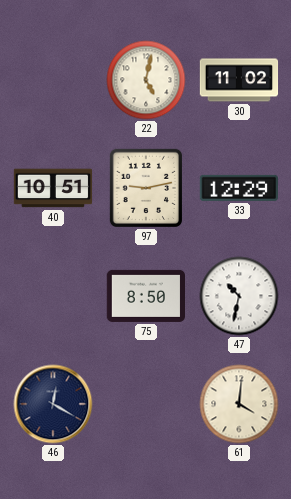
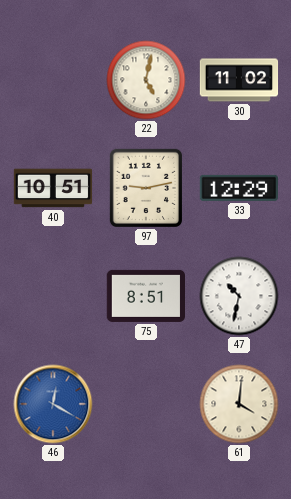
75: 8:50 -> 8:51 (145, 296)
46 dial: navy -> blue (53, 404)
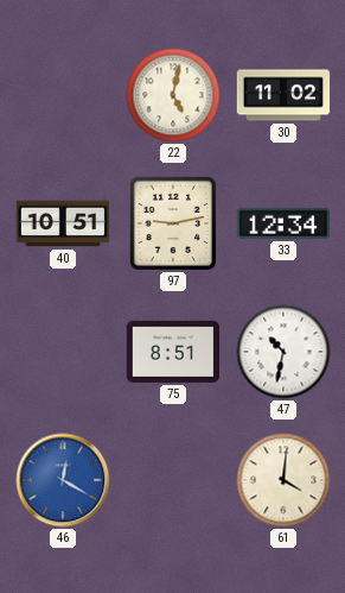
33: 12:29 -> 12:34 (282, 223)
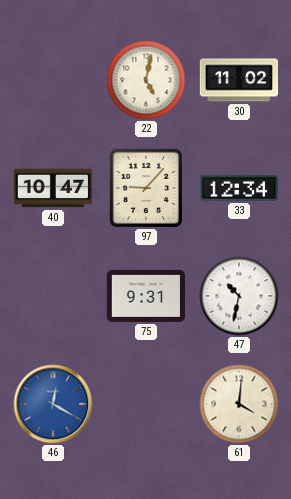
40: 10:51 -> 10:47 (53, 188)
97: 9:13 -> 9:07 (145, 188)
75: 8:51 -> 9:31 (145, 296)
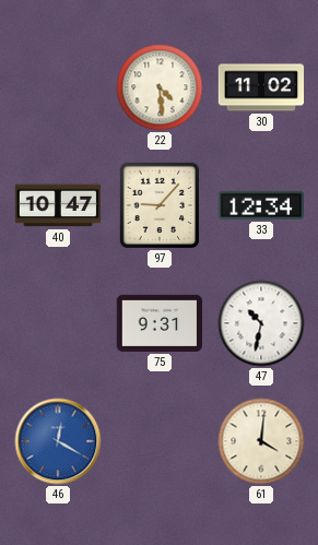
22: 5:02 -> 4:29 (160, 87)
